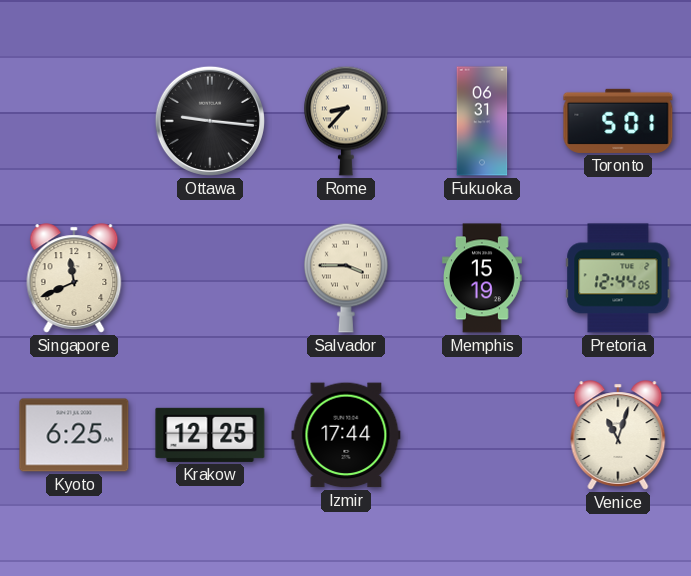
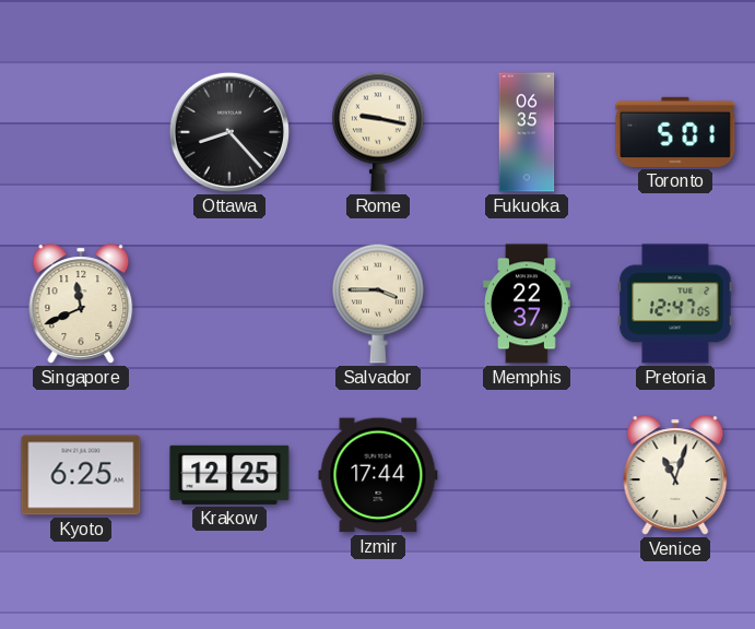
Ottawa: 9:16 -> 8:23 (229, 132)
Rome: 8:37 -> 9:17 (379, 132)
Fukuoka: 06:31 -> 06:35 (527, 132)
Memphis: 15:19 -> 22:37 (528, 304)
Pretoria: 12:44 -> 12:47 (675, 304)
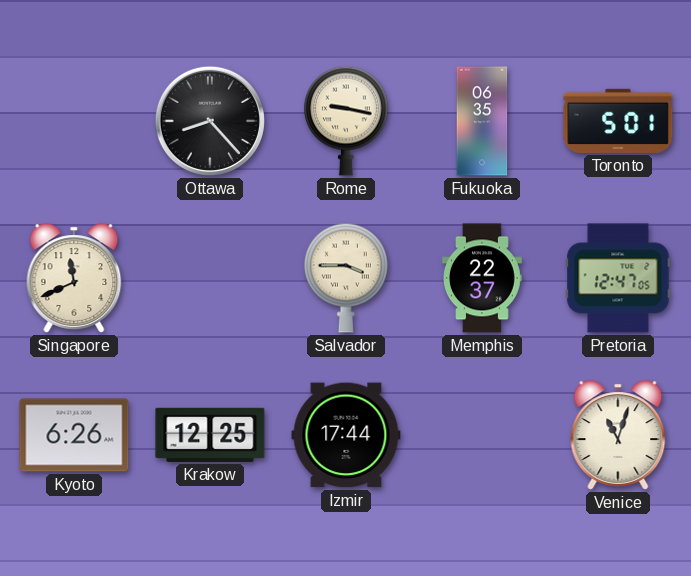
Kyoto: 6:25 -> 6:26 (74, 435)
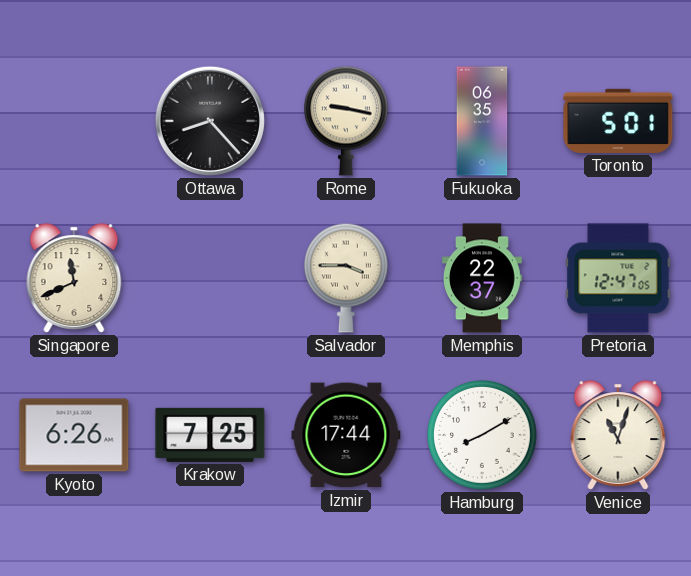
Krakow: 12:25 -> 7:25 (210, 435)
Hamburg: none -> 8:10 (483, 436)
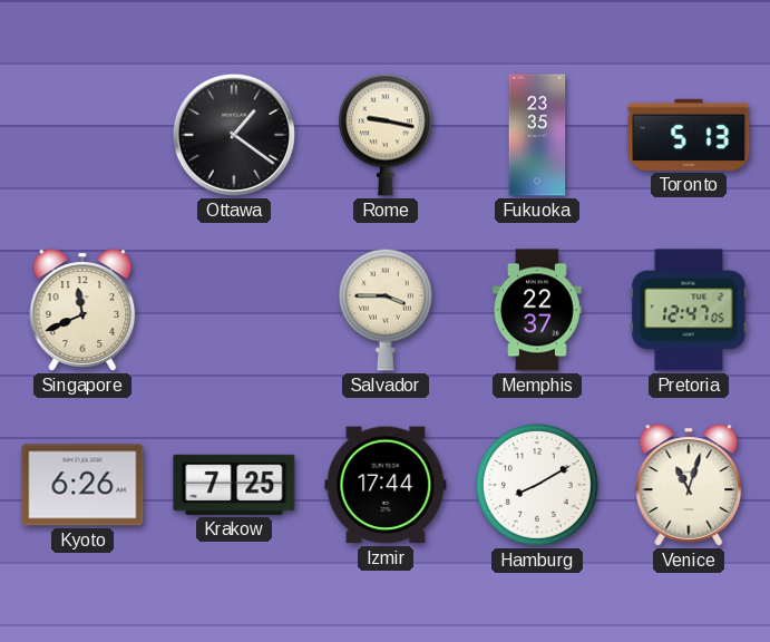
Ottawa: 8:23 -> 1:21 (234, 135)
Fukuoka: 06:35 -> 23:35 (537, 135)
Toronto: 5:01 -> 5:13 (689, 135)
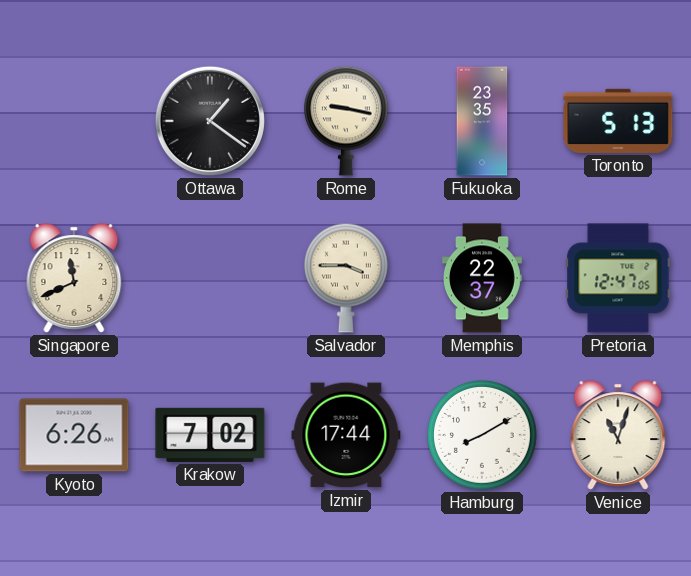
Krakow: 7:25 -> 7:02 (210, 435)
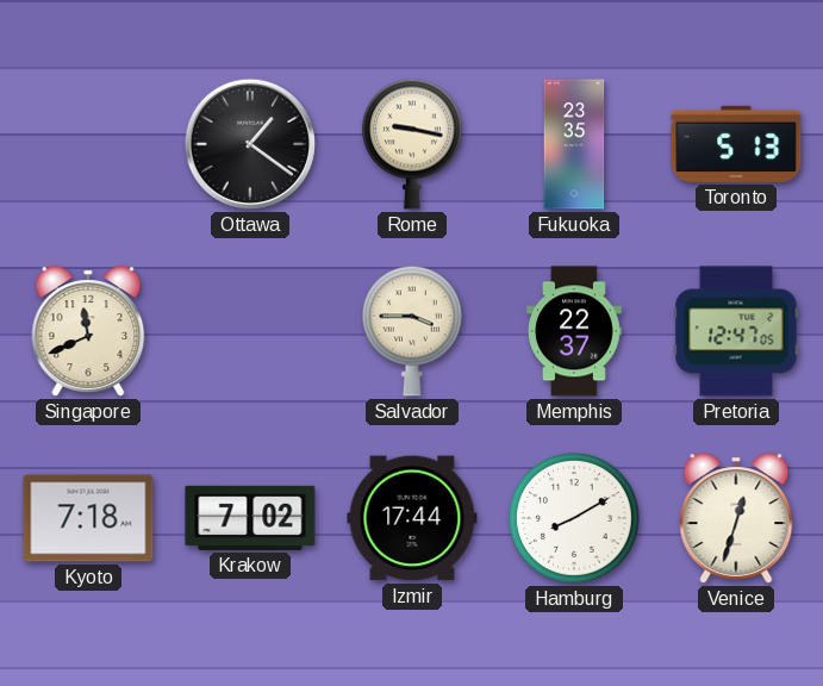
Kyoto: 6:26 -> 7:18 (88, 518)
Venice: 11:03 -> 12:33 (736, 518)
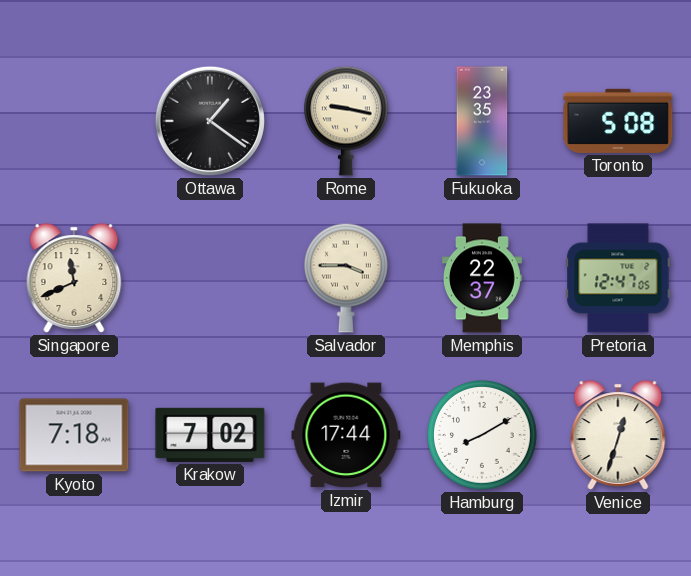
Toronto: 5:13 -> 5:08 (618, 121)
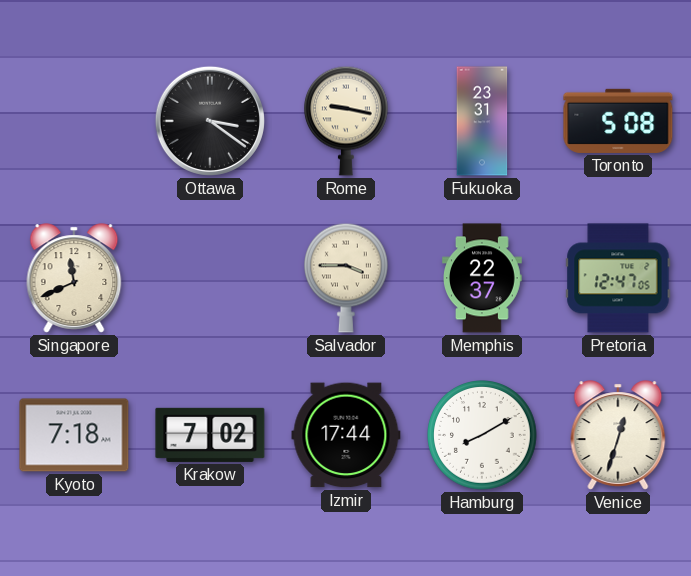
Ottawa: 1:21 -> 3:21 (210, 121)
Fukuoka: 23:35 -> 23:31 (482, 121)
